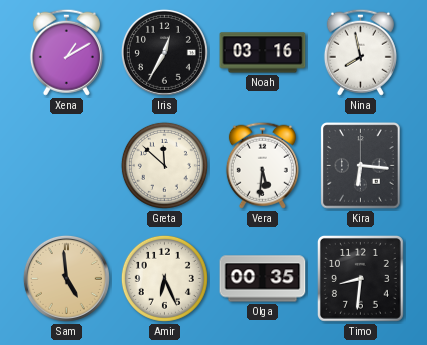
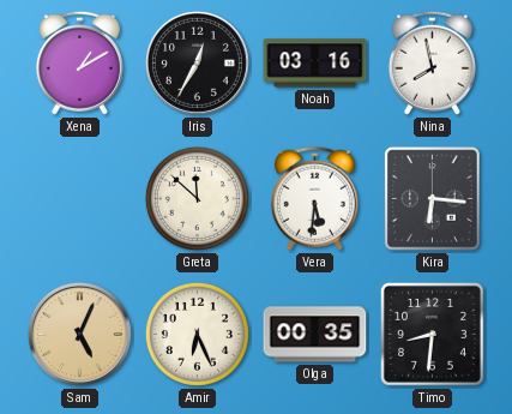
Sam: 4:59 -> 5:04 (79, 334)
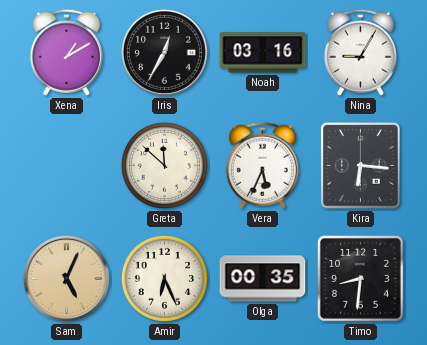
Nina: 7:58 -> 9:05 (360, 52)
Vera: 5:31 -> 5:34 (262, 165)
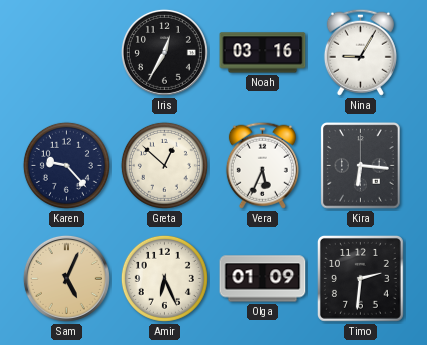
Xena: 1:10 -> none (66, 52)
Karen: none -> 9:23 (66, 165)
Greta: 11:52 -> 12:52 (164, 165)
Olga: 00:35 -> 01:09 (263, 279)
Timo: 8:31 -> 2:31 (360, 278)
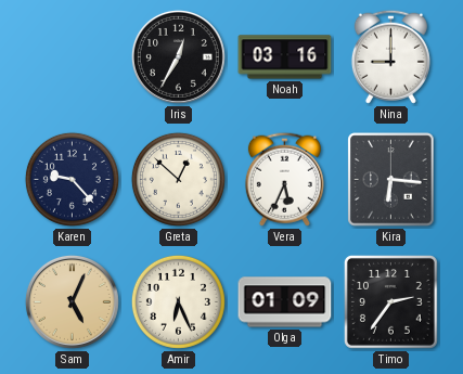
Nina: 9:05 -> 9:00 (390, 56)
Timo: 2:31 -> 2:36 (390, 301)
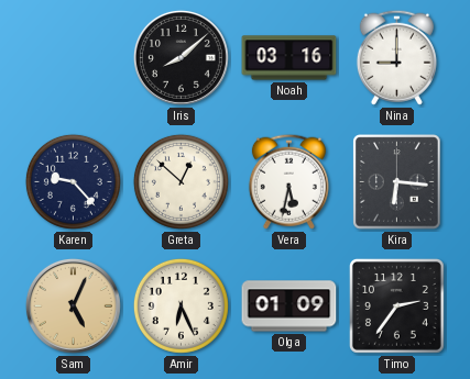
Iris: 12:35 -> 8:08 (181, 57)
Vera: 5:34 -> 5:32 (288, 181)
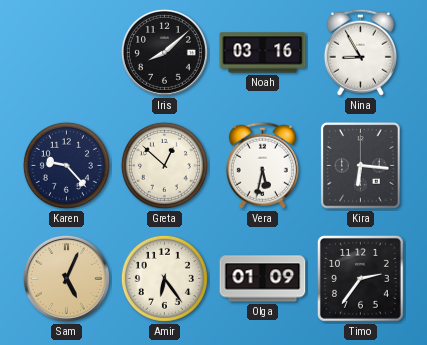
Nina: 9:00 -> 8:55 (360, 52)
Amir: 6:26 -> 6:24 (164, 278)
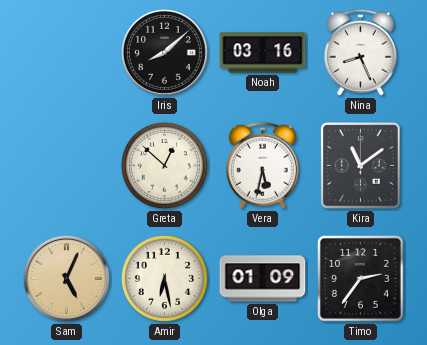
Nina: 8:55 -> 8:26 (360, 52)
Karen: 9:23 -> none (66, 165)
Kira: 6:16 -> 11:09 (361, 166)
Amir: 6:24 -> 6:28 (164, 278)
